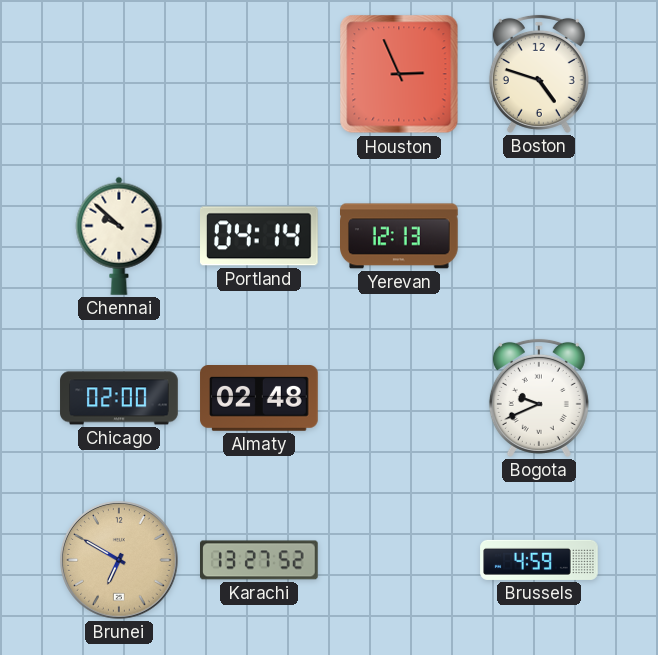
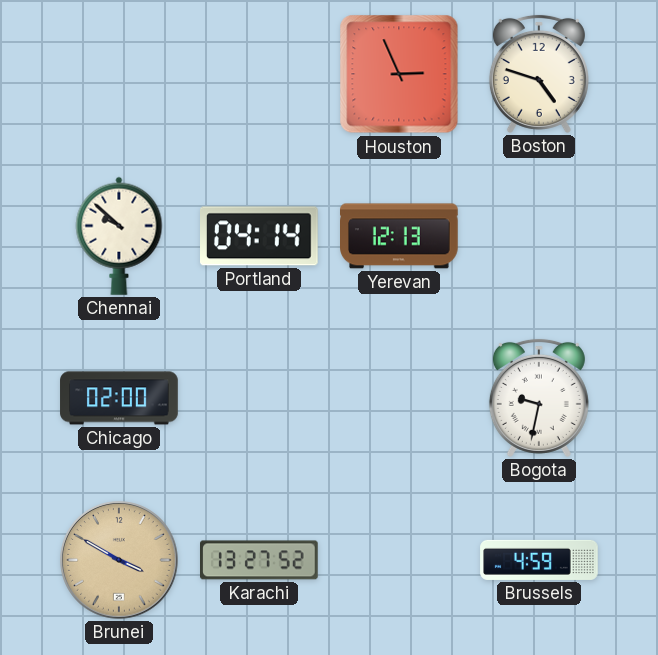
Almaty: 02:48 -> none (259, 399)
Bogota: 9:41 -> 9:32 (539, 398)
Brunei: 6:50 -> 3:50 (120, 561)
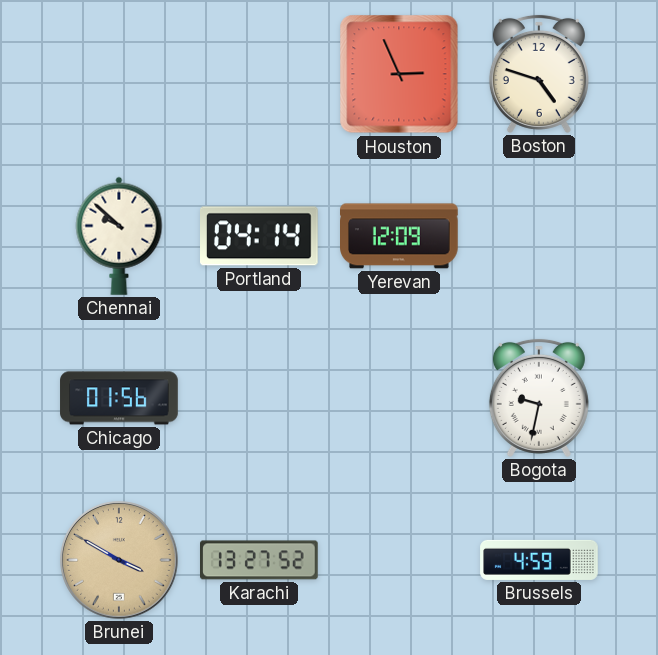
Yerevan: 12:13 -> 12:09 (400, 236)
Chicago: 02:00 -> 01:56 (119, 398)
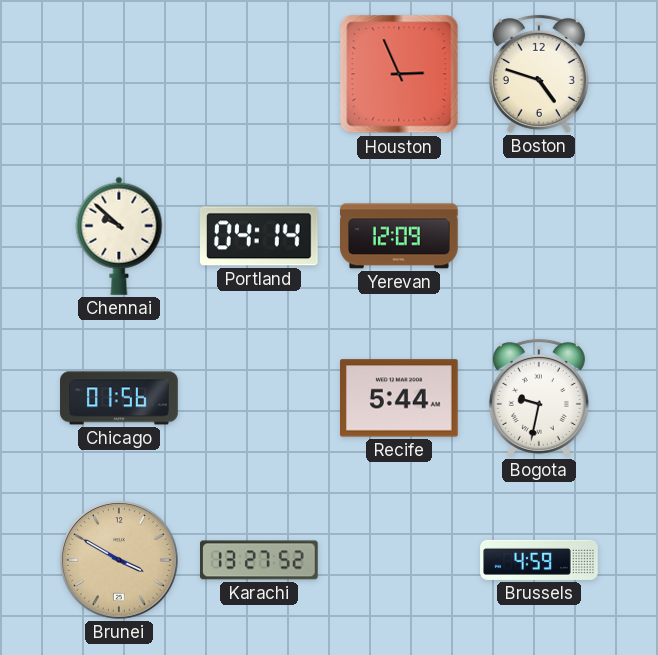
Recife: none -> 5:44 (400, 398)
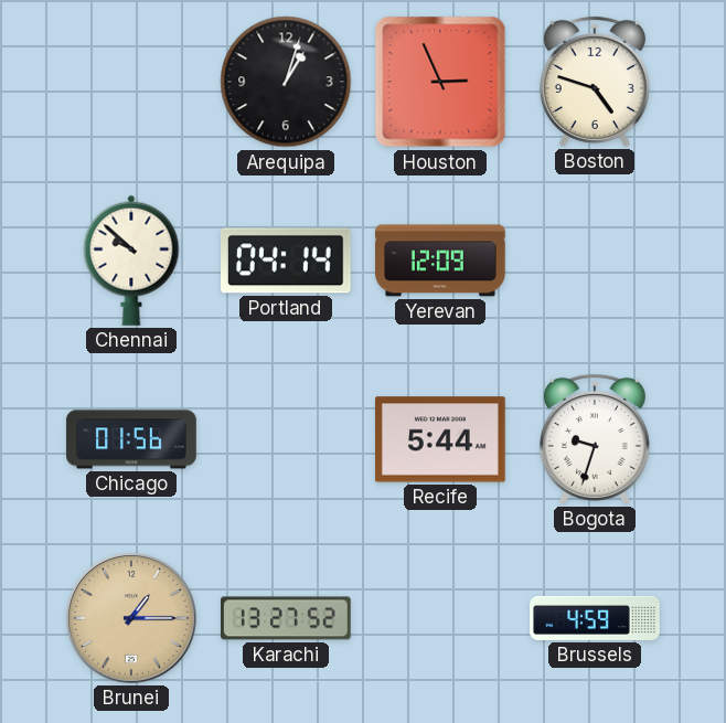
Arequipa: none -> 1:03 (286, 82)
Bogota: 9:32 -> 9:33 (595, 439)
Brunei: 3:50 -> 1:15 (132, 619)
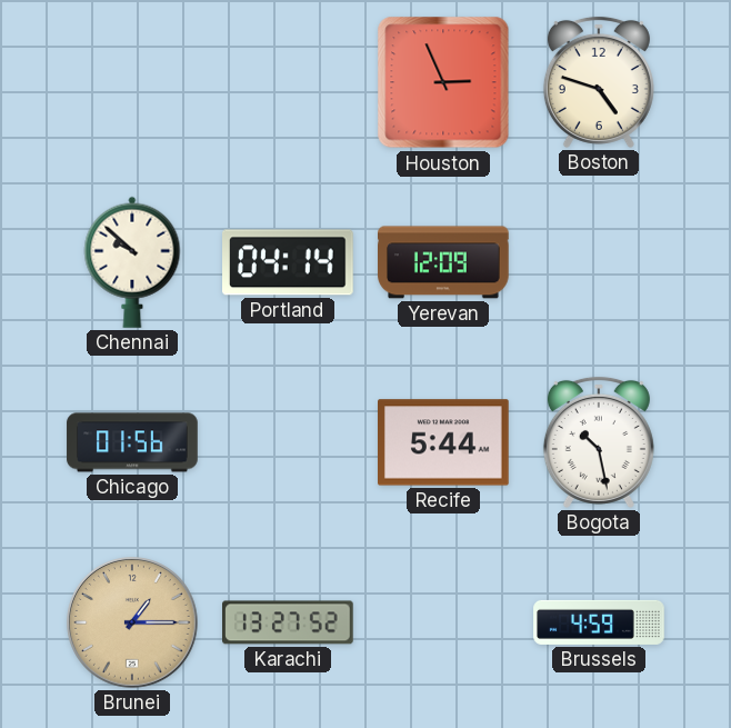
Arequipa: 1:03 -> none (286, 82)
Bogota: 9:33 -> 10:28 (599, 442)
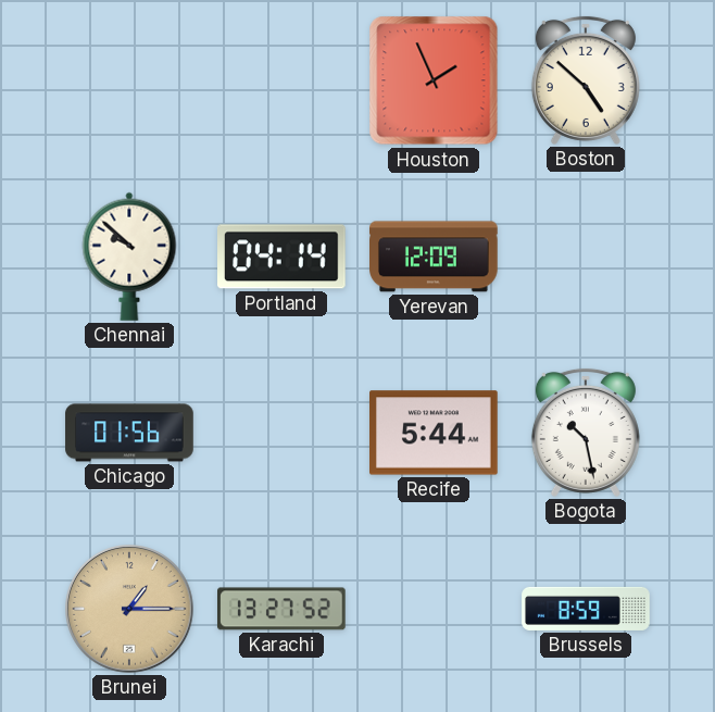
Houston: 2:56 -> 1:56 (434, 80)
Boston: 4:48 -> 4:52 (586, 80)
Brussels: 4:59 -> 8:59 (586, 609)
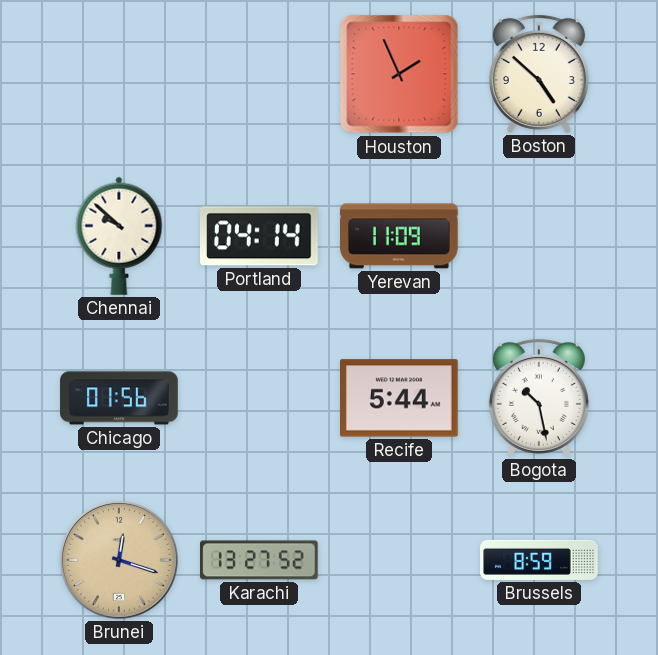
Yerevan: 12:09 -> 11:09 (400, 236)
Brunei: 1:15 -> 12:18 (120, 561)
